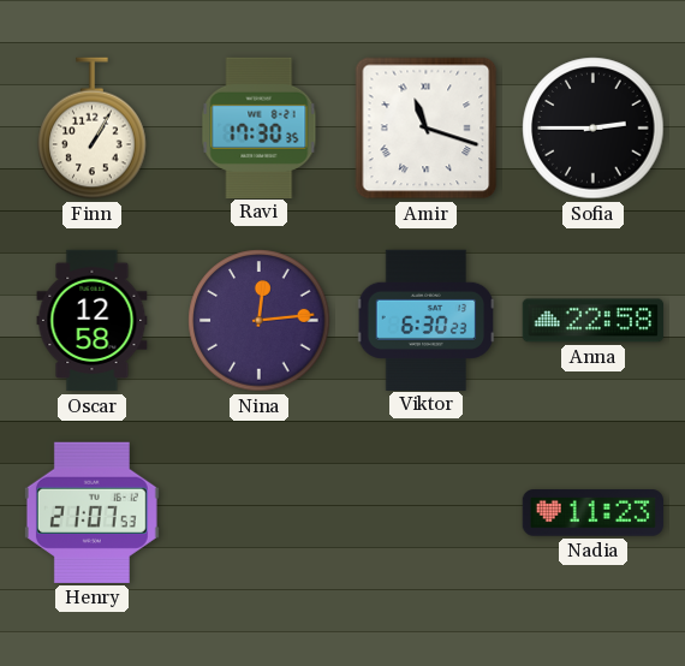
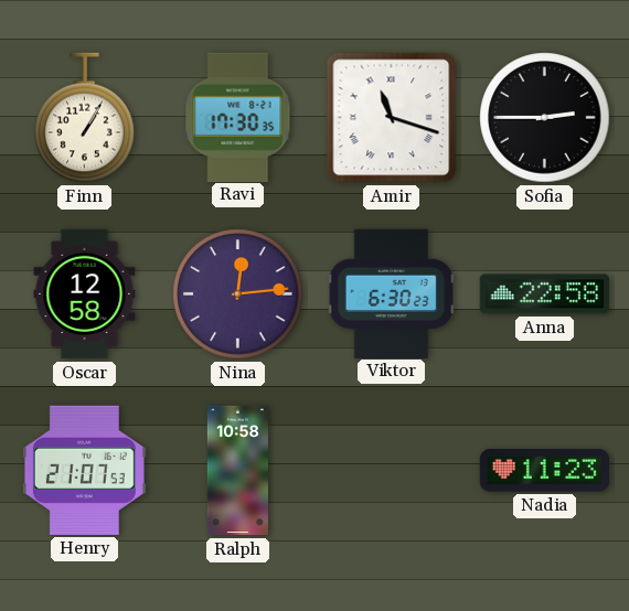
Ralph: none -> 10:58 (237, 471)
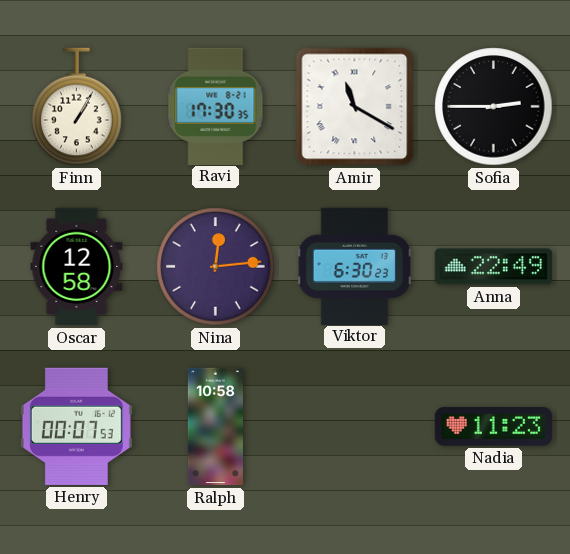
Amir: 11:18 -> 11:20 (355, 107)
Anna: 22:58 -> 22:49 (493, 267)
Henry: 21:07 -> 00:07 (76, 426)
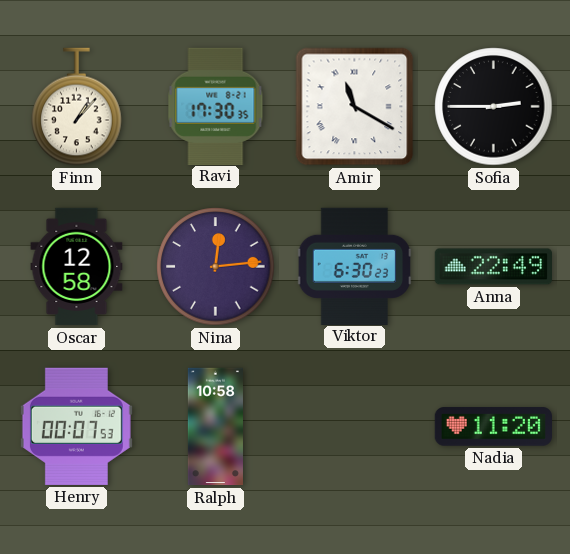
Finn: 1:05 -> 1:07 (77, 107)
Nadia: 11:23 -> 11:20 (493, 427)
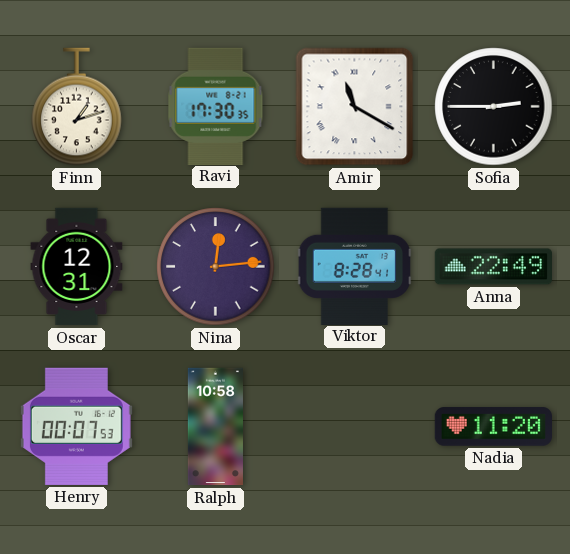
Finn: 1:07 -> 1:12 (77, 107)
Oscar: 12:58 -> 12:31 (77, 267)
Viktor: 6:30 -> 8:28 (355, 266)
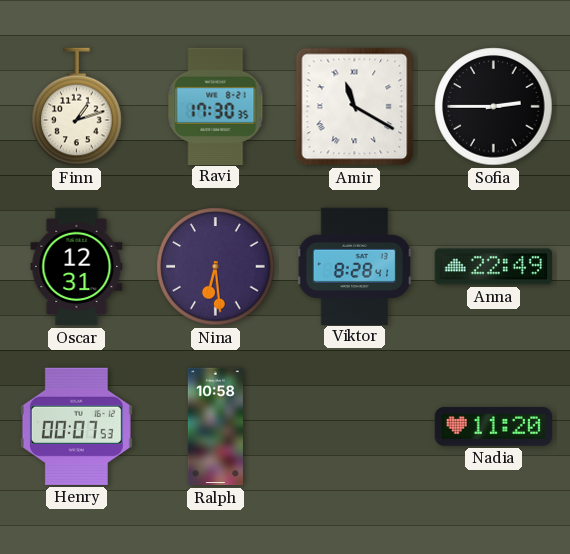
Nina: 12:14 -> 6:29 (216, 267)
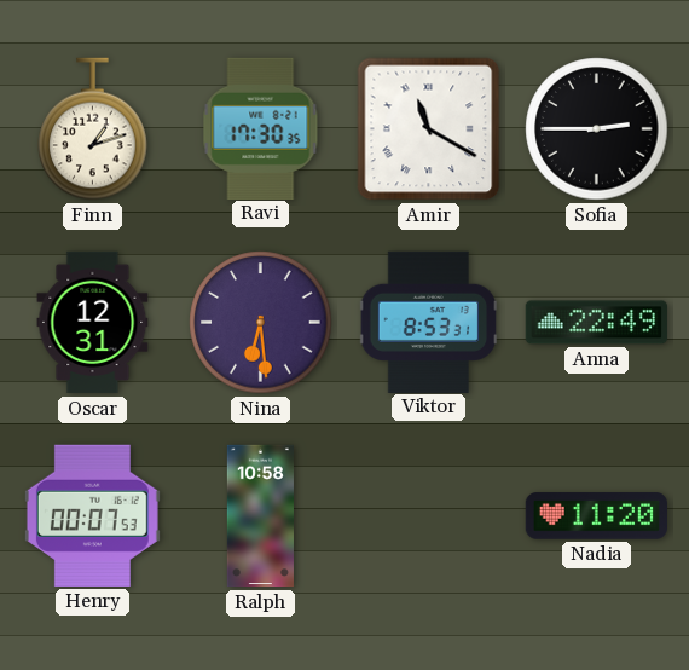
Viktor: 8:28 -> 8:53 (429, 322)
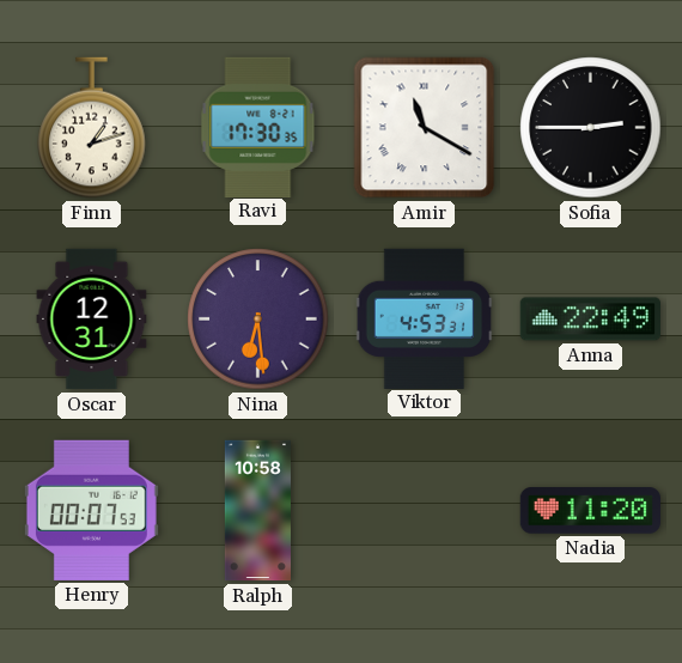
Viktor: 8:53 -> 4:53 (425, 318)
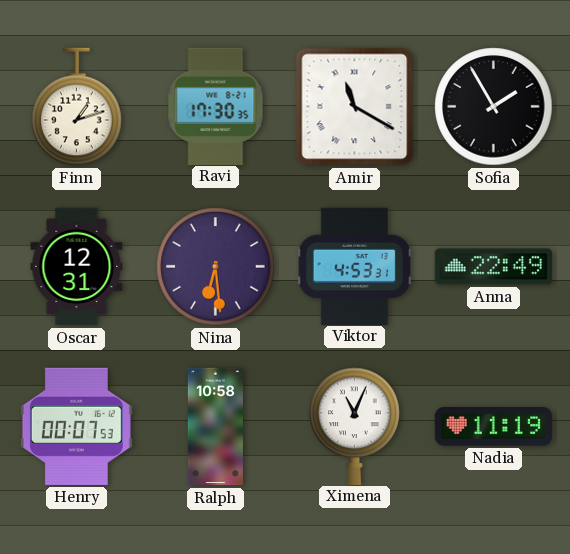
Sofia: 2:45 -> 1:55 (494, 107)
Ximena: none -> 11:04 (355, 426)
Nadia: 11:20 -> 11:19 (493, 427)
